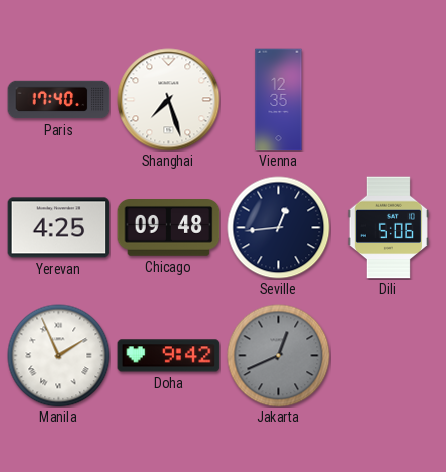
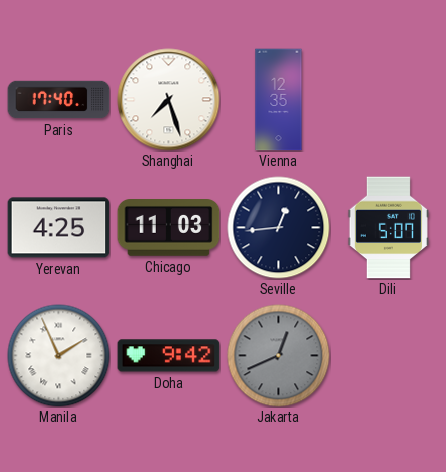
Chicago: 09:48 -> 11:03 (169, 228)
Dili: 5:06 -> 5:07 (388, 228)
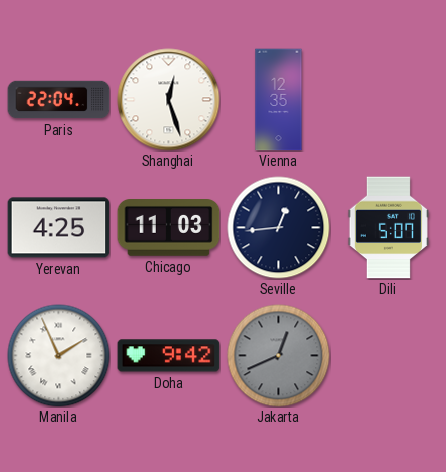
Paris: 17:40 -> 22:04 (59, 100)
Shanghai: 7:27 -> 12:27 (169, 100)
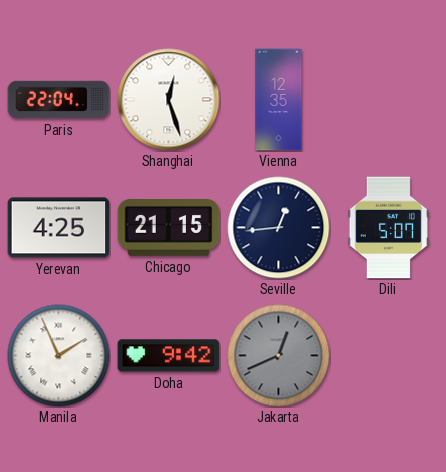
Chicago: 11:03 -> 21:15 (169, 228)
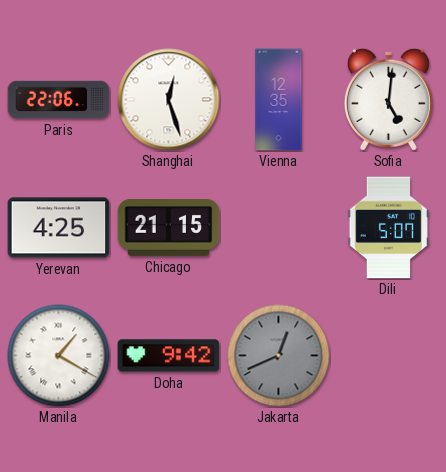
Paris: 22:04 -> 22:06 (59, 100)
Sofia: none -> 5:01 (388, 99)
Seville: 12:44 -> none (279, 228)
Manila: 1:56 -> 1:20 (59, 356)
